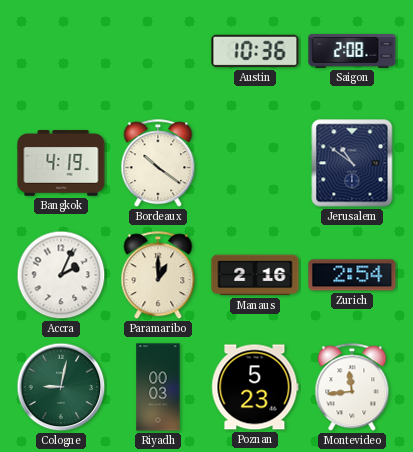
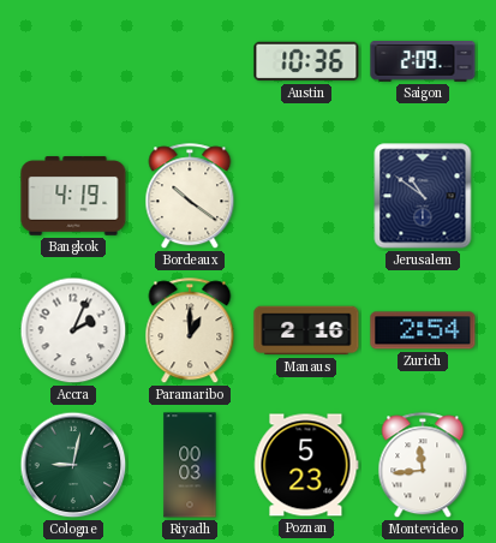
Saigon: 2:08 -> 2:09 (423, 62)
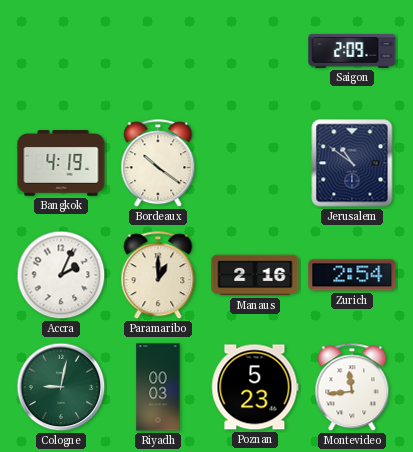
Austin: 10:36 -> none (306, 61)
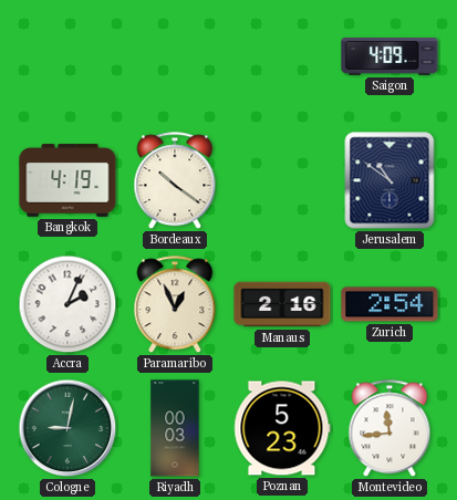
Saigon: 2:09 -> 4:09 (390, 58)
Paramaribo: 1:00 -> 12:56 (175, 305)
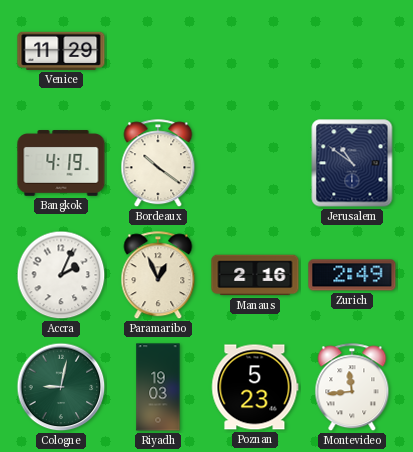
Venice: none -> 11:29 (61, 51)
Saigon: 4:09 -> none (390, 58)
Zurich: 2:54 -> 2:49 (352, 275)
Riyadh: 00:03 -> 19:03 (158, 387)
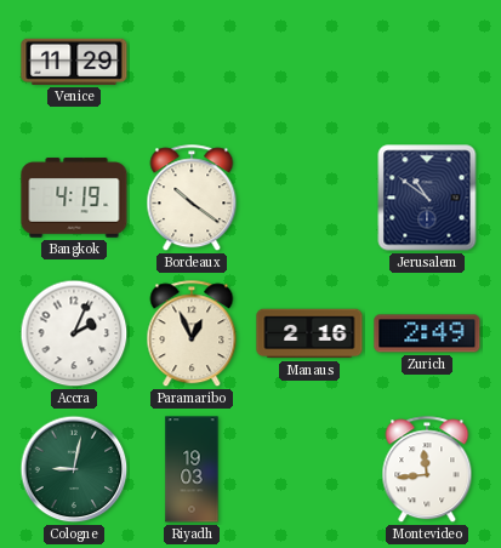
Poznan: 5:23 -> none (255, 387)
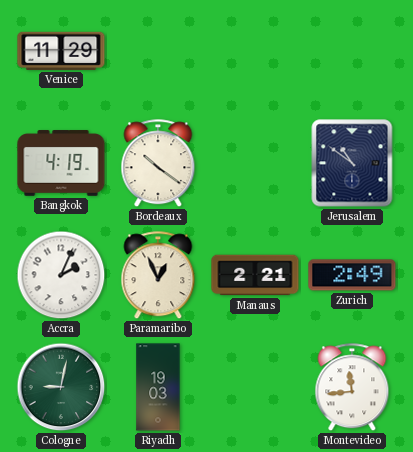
Manaus: 2:16 -> 2:21 (255, 275)
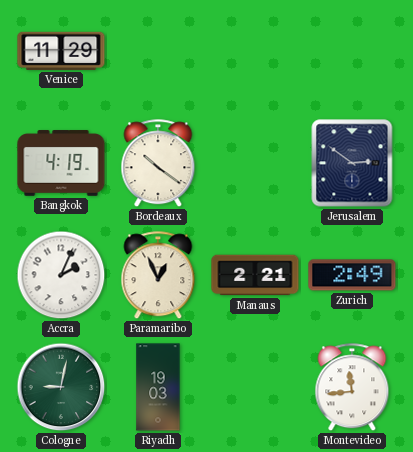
Jerusalem: 10:51 -> 2:51 (352, 163)
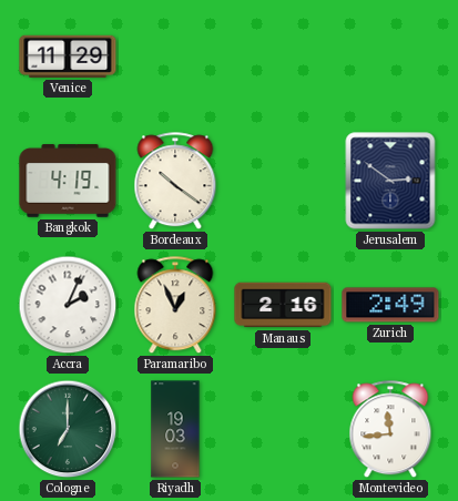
Manaus: 2:21 -> 2:16 (283, 305)
Cologne: 9:02 -> 7:00 (68, 429)
